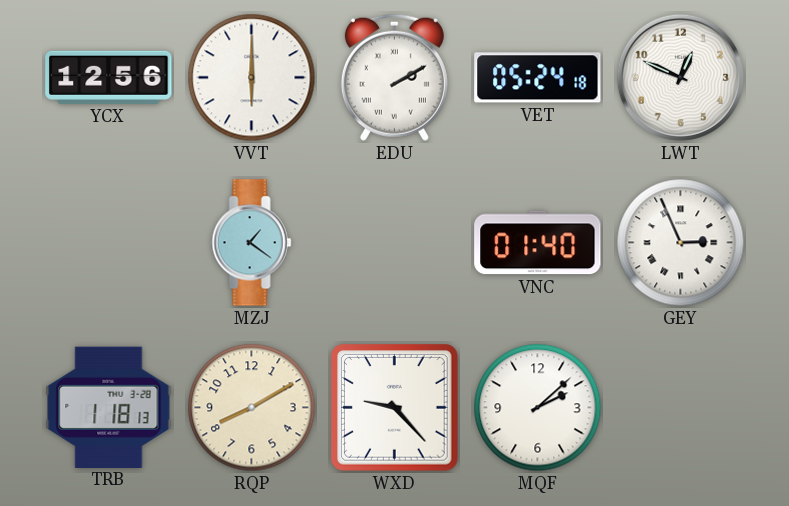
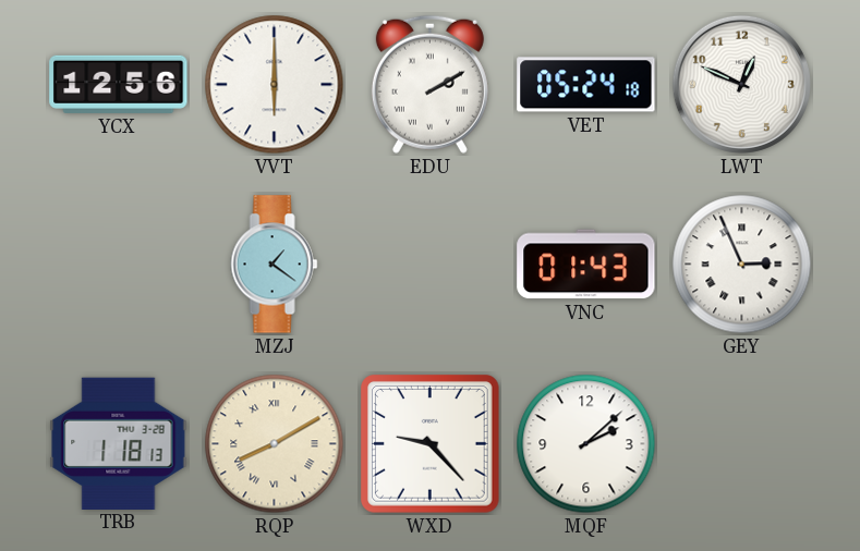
VNC: 01:40 -> 01:43 (586, 265)
RQP numerals: Arabic -> Roman (275, 444)
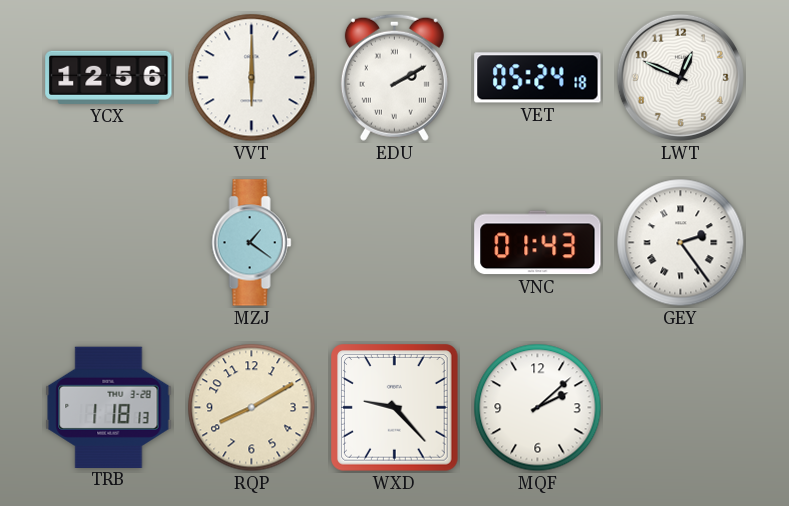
GEY: 2:56 -> 2:24 (681, 243)
RQP numerals: Roman -> Arabic (252, 408)
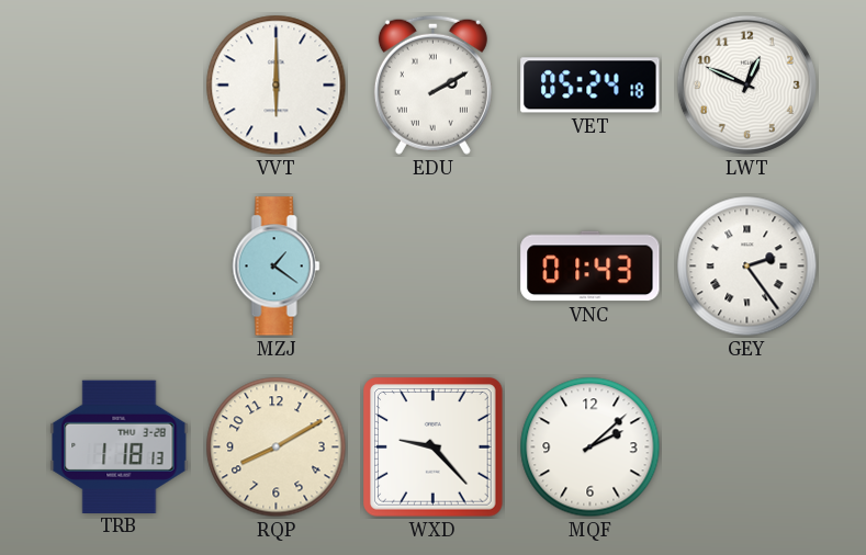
YCX: 12:56 -> none (109, 77)
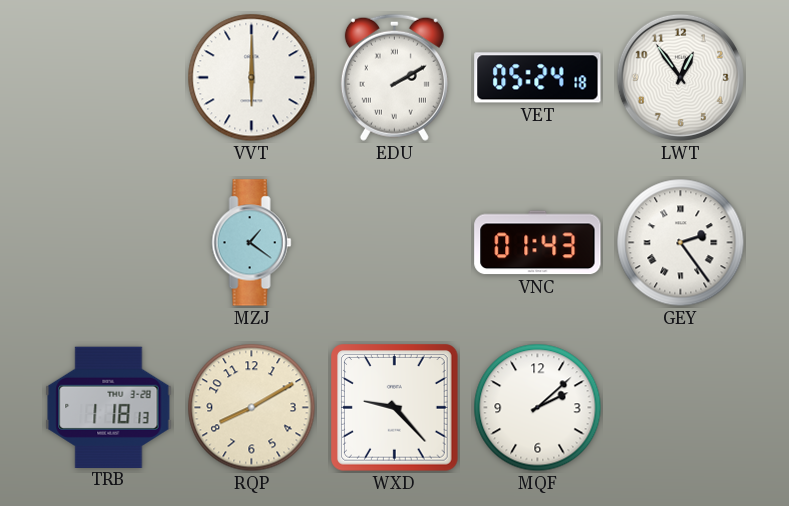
LWT: 12:49 -> 12:54 (680, 77)
